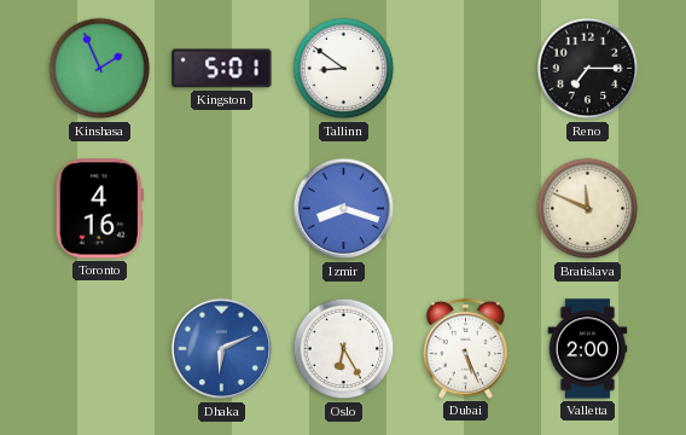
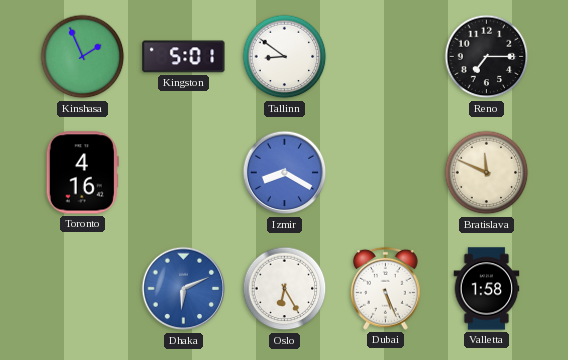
Izmir: 8:18 -> 8:20 (285, 173)
Valletta: 2:00 -> 1:58 (487, 289)
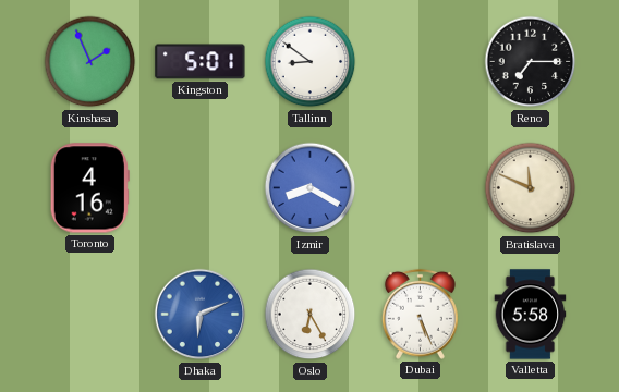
Valletta: 1:58 -> 5:58 (531, 315)
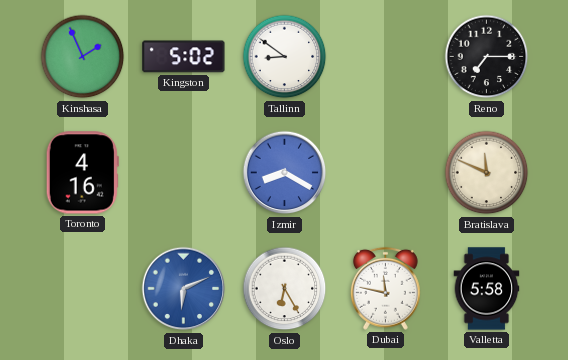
Kingston: 5:01 -> 5:02 (184, 57)
Dubai: 5:26 -> 11:47 (385, 288)
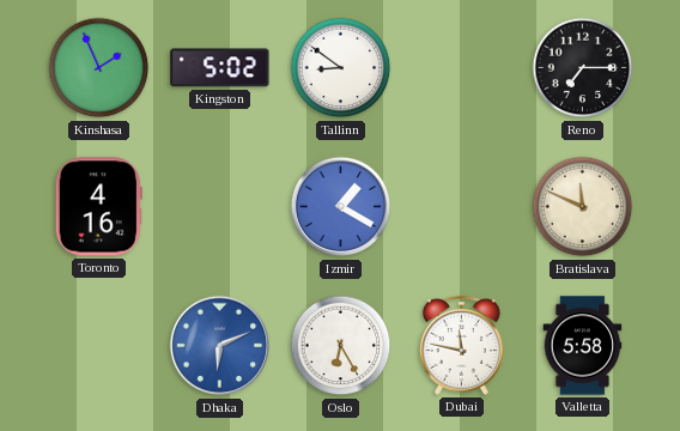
Izmir: 8:20 -> 1:20 (341, 207)
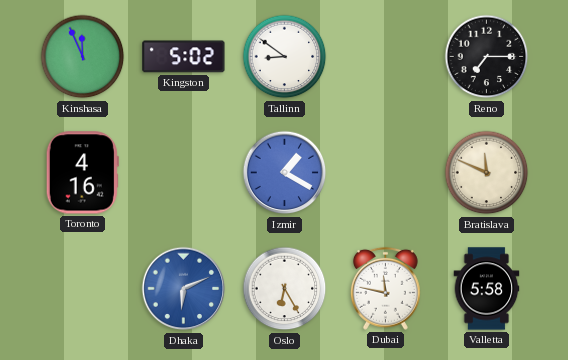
Kinshasa: 1:56 -> 11:56 (83, 57)
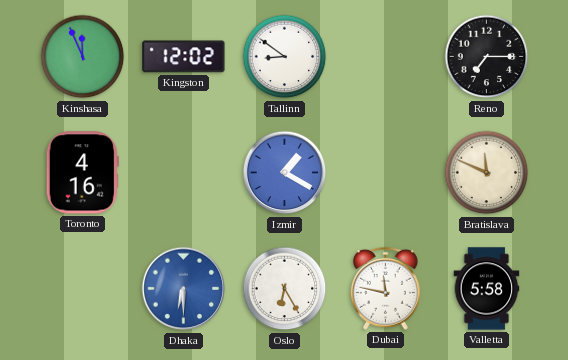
Kingston: 5:02 -> 12:02 (184, 57)
Dhaka: 6:11 -> 6:30 (184, 289)
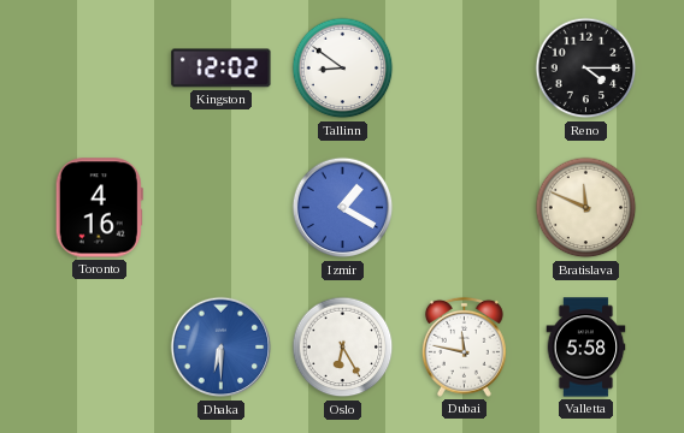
Kinshasa: 11:56 -> none (83, 57)
Reno: 7:15 -> 4:15 (586, 69)
